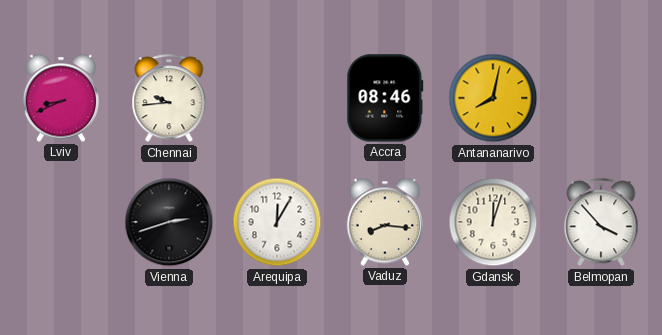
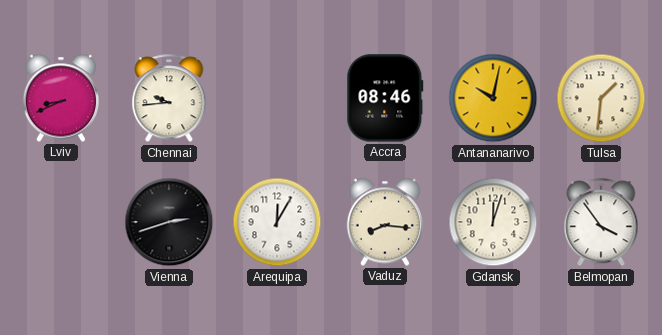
Antananarivo: 8:02 -> 10:02 (493, 98)
Tulsa: none -> 1:31 (601, 98)
Belmopan: 3:53 -> 3:54 (601, 223)
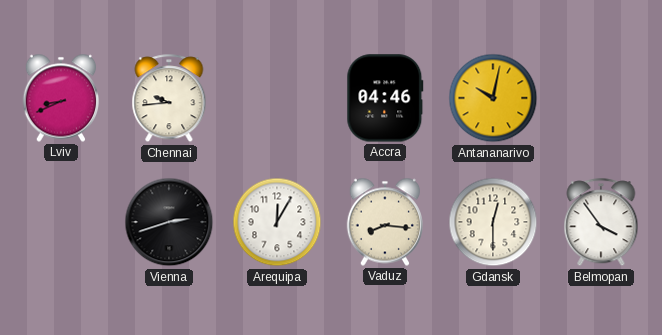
Accra: 08:46 -> 04:46 (385, 98)
Tulsa: 1:31 -> none (601, 98)
Gdansk: 12:03 -> 12:30 (493, 222)
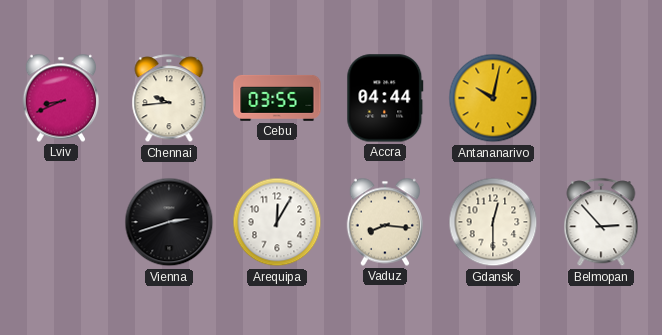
Cebu: none -> 03:55 (277, 98)
Accra: 04:46 -> 04:44 (385, 98)
Belmopan: 3:54 -> 2:53 (601, 223)
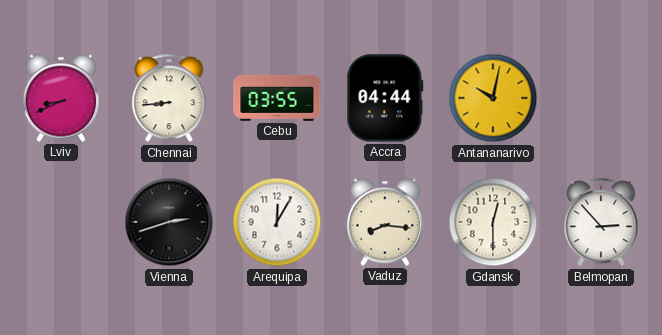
Chennai: 9:44 -> 8:44 (169, 99)
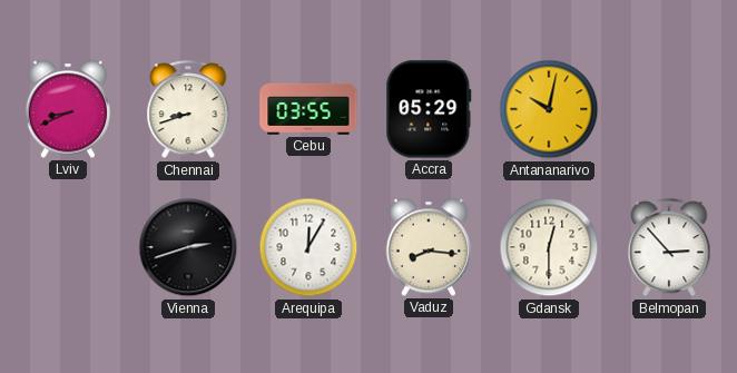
Chennai: 8:44 -> 8:42 (188, 110)
Accra: 04:44 -> 05:29 (429, 109)
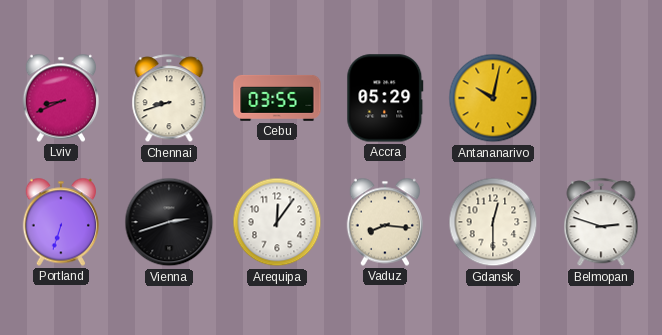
Portland: none -> 6:33 (60, 222)
Arequipa: 12:05 -> 12:06 (277, 222)
Belmopan: 2:53 -> 2:48 (601, 223)
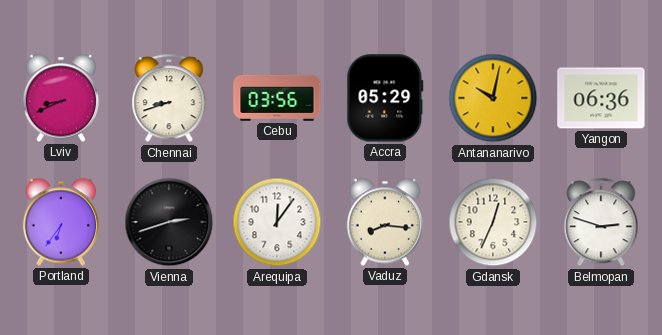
Cebu: 03:55 -> 03:56 (277, 98)
Yangon: none -> 06:36 (601, 98)
Portland: 6:33 -> 6:36 (60, 222)
Gdansk: 12:30 -> 12:34 (493, 222)
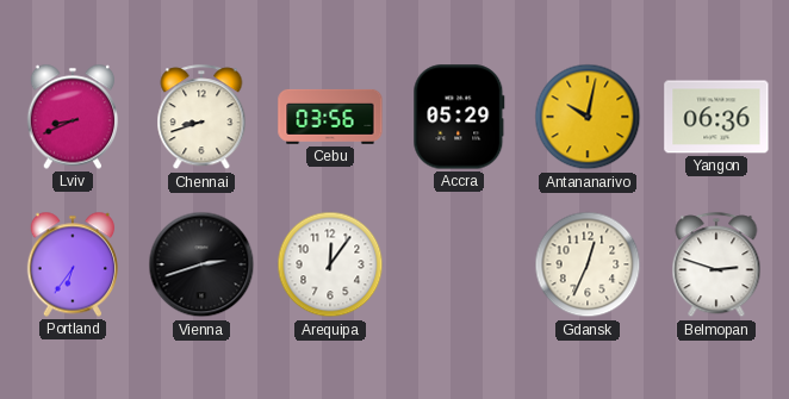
Vaduz: 8:16 -> none (384, 222)
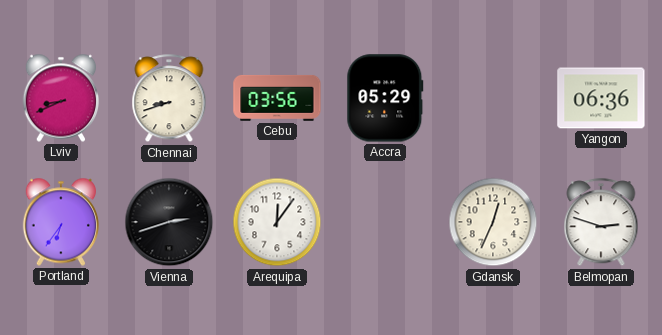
Antananarivo: 10:02 -> none (588, 117)
